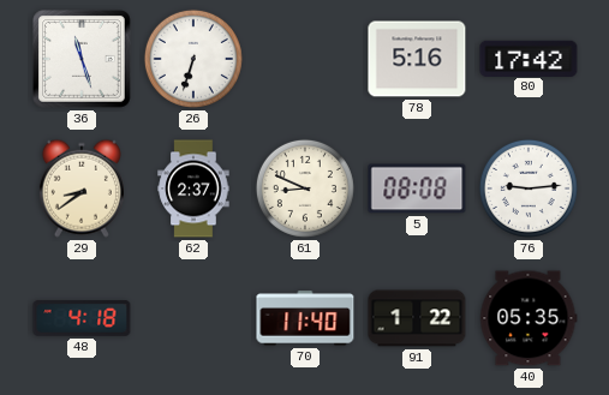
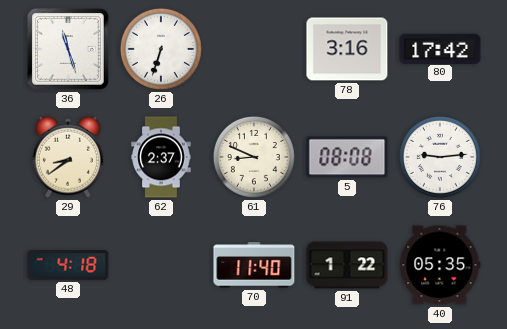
78: 5:16 -> 3:16 (347, 49)
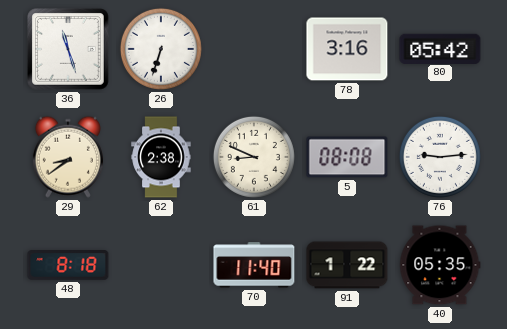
80: 17:42 -> 05:42 (440, 48)
62: 2:37 -> 2:38 (161, 157)
48: 4:18 -> 8:18 (68, 266)
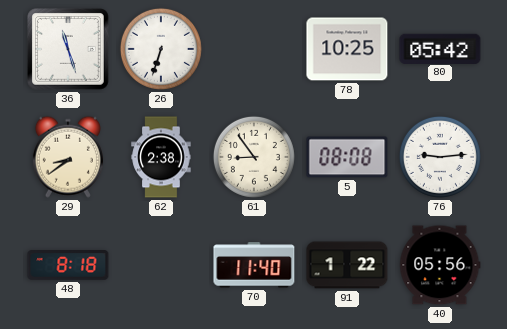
78: 3:16 -> 10:25 (347, 49)
61: 8:49 -> 8:54 (254, 157)
40: 05:35 -> 05:56 (440, 265)
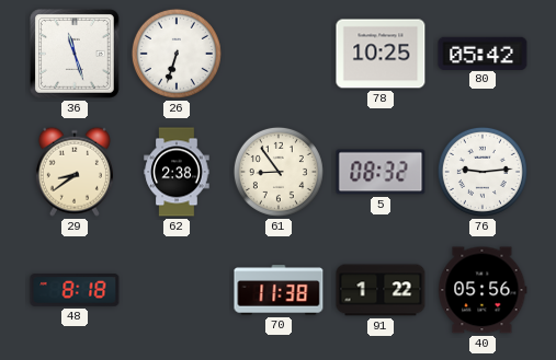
5: 08:08 -> 08:32 (381, 172)
70: 11:40 -> 11:38 (279, 290)
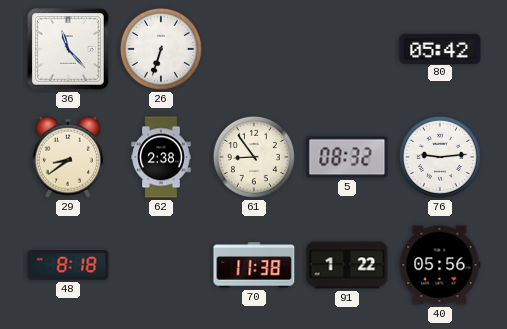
36: 11:27 -> 11:23 (68, 49)
78: 10:25 -> none (381, 54)
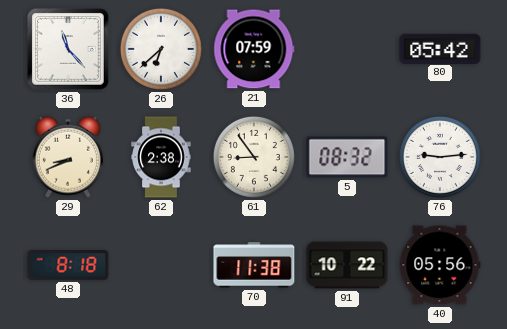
26: 6:33 -> 6:38 (161, 49)
21: none -> 07:59 (254, 49)
29: 8:39 -> 8:41 (68, 157)
91: 1:22 -> 10:22 (347, 265)
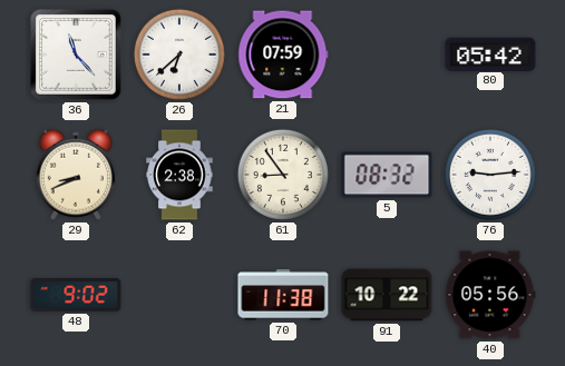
48: 8:18 -> 9:02 (76, 296)
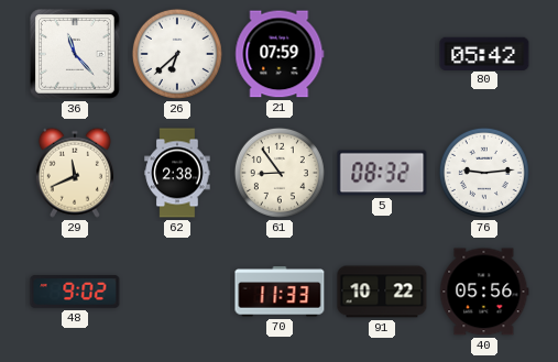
29: 8:41 -> 11:41 (75, 173)
70: 11:38 -> 11:33 (280, 292)
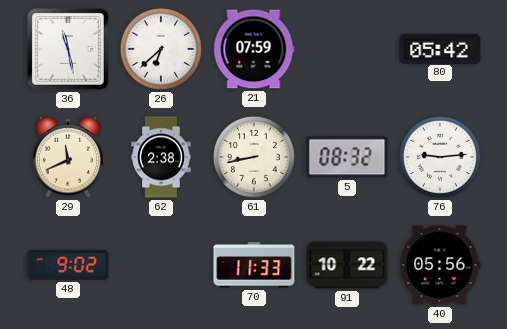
36: 11:23 -> 11:28 (68, 49)
61: 8:54 -> 8:43 (254, 157)
